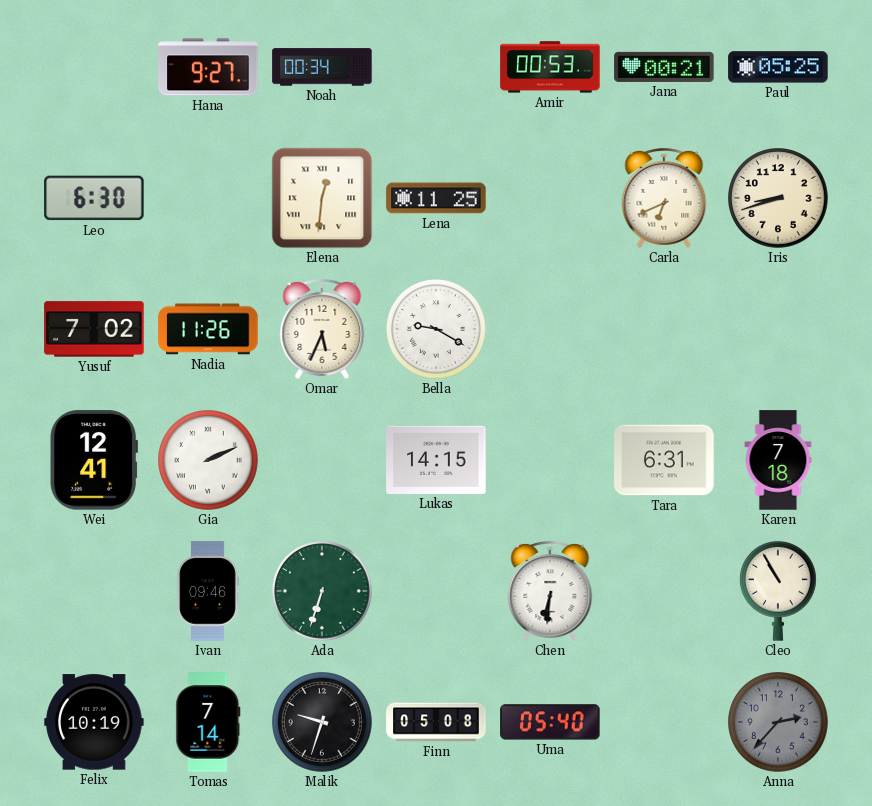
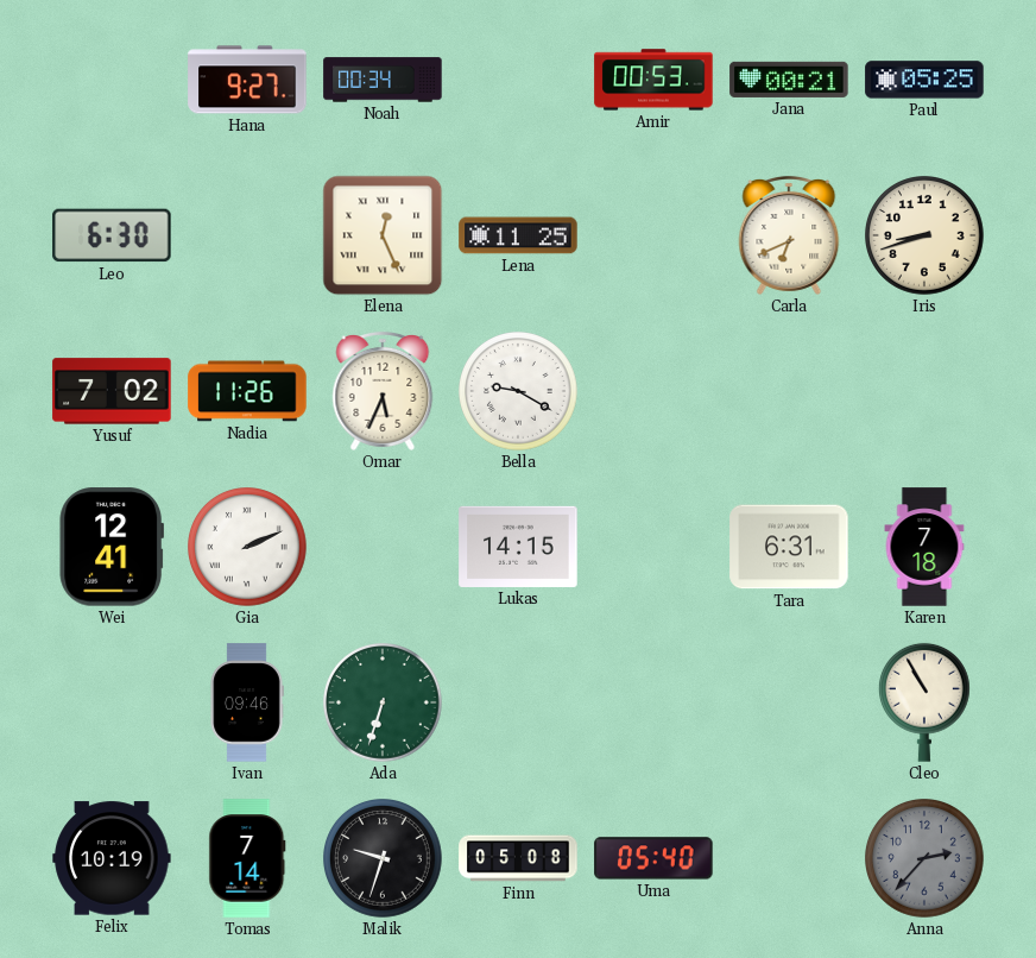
Elena: 12:31 -> 12:26 (383, 235)
Chen: 6:31 -> none (550, 591)
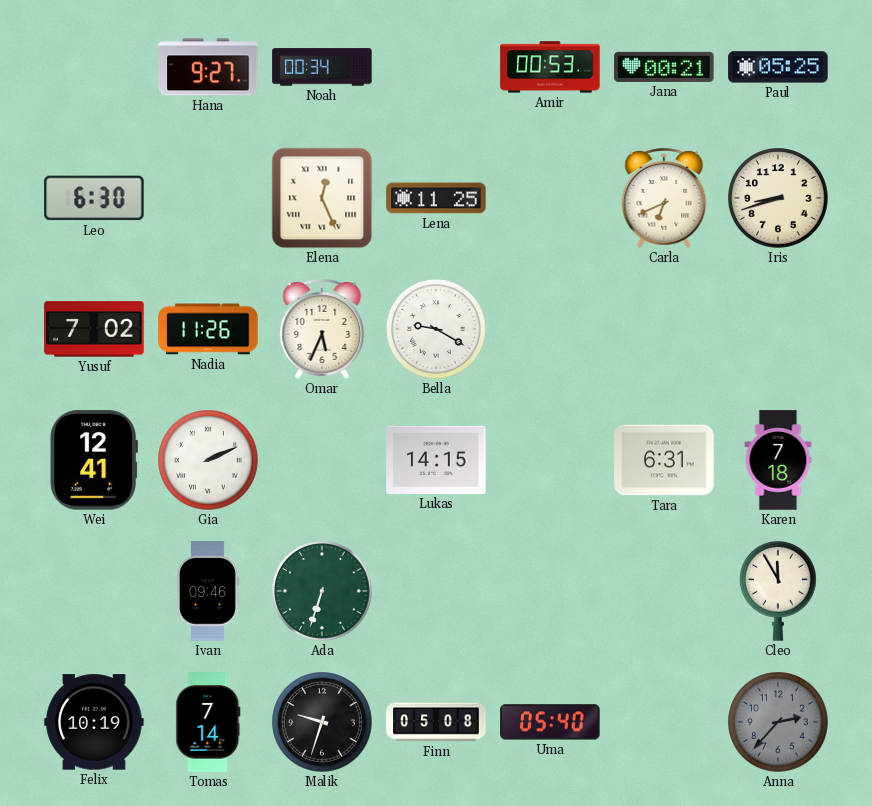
Cleo: 10:55 -> 11:55 (778, 591)
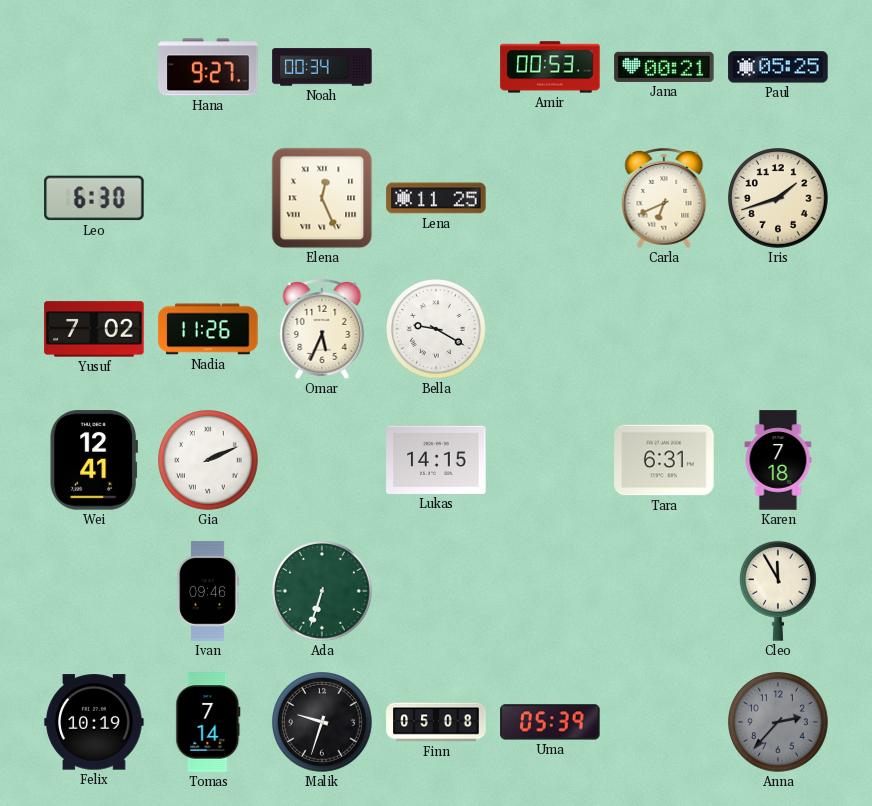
Iris: 8:42 -> 1:42 (779, 199)
Uma: 05:40 -> 05:39 (550, 722)
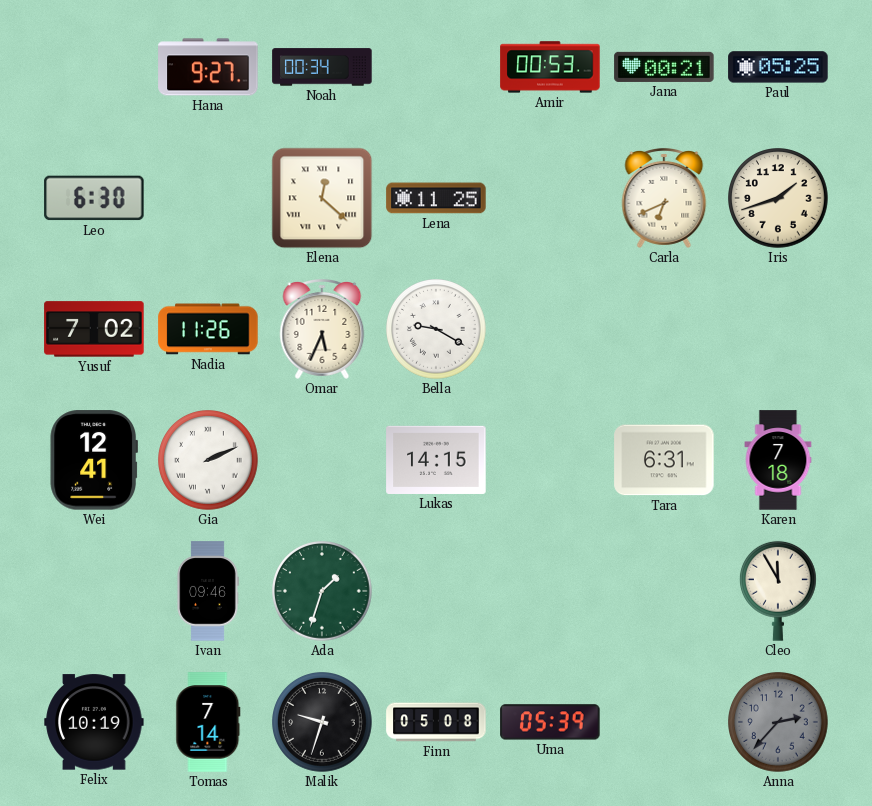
Elena: 12:26 -> 12:22 (322, 198)
Ada: 6:33 -> 1:33 (323, 592)
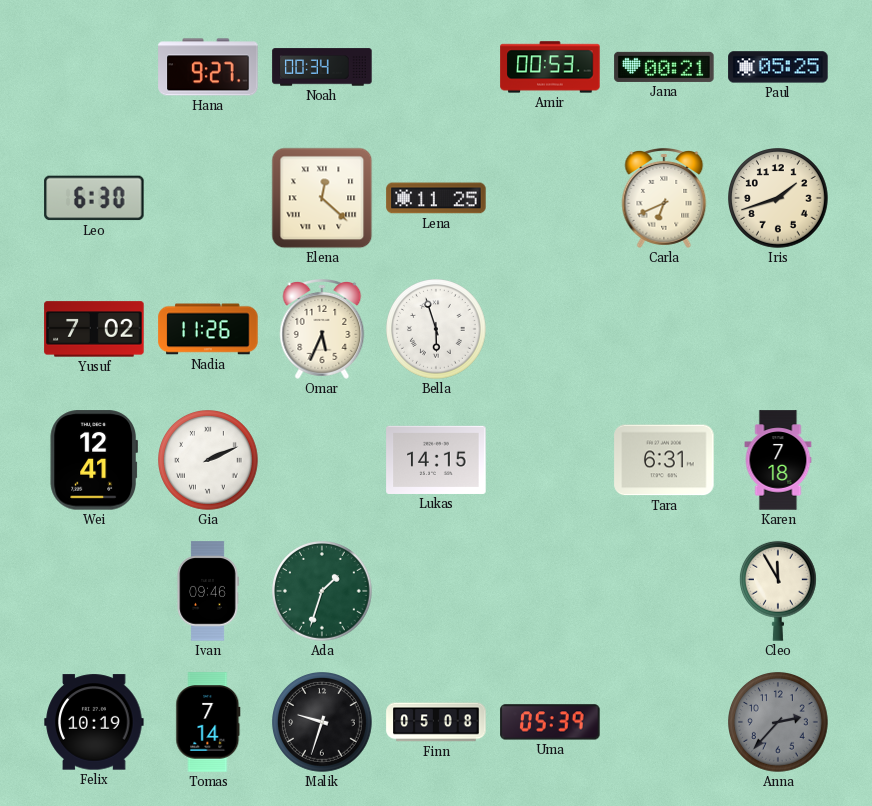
Bella: 9:20 -> 5:57 (437, 330)
